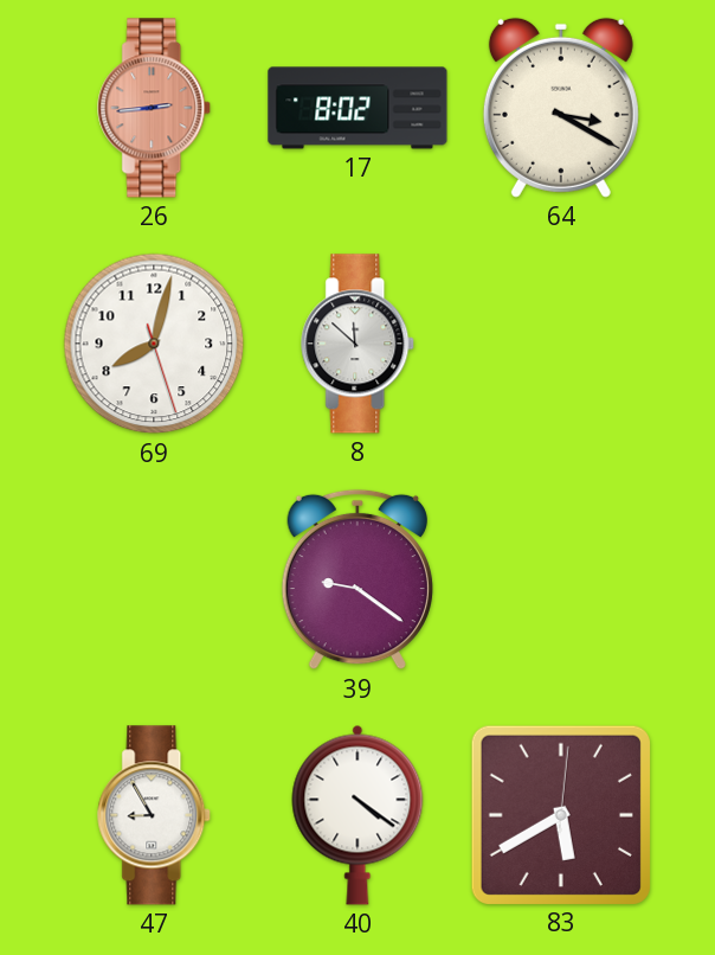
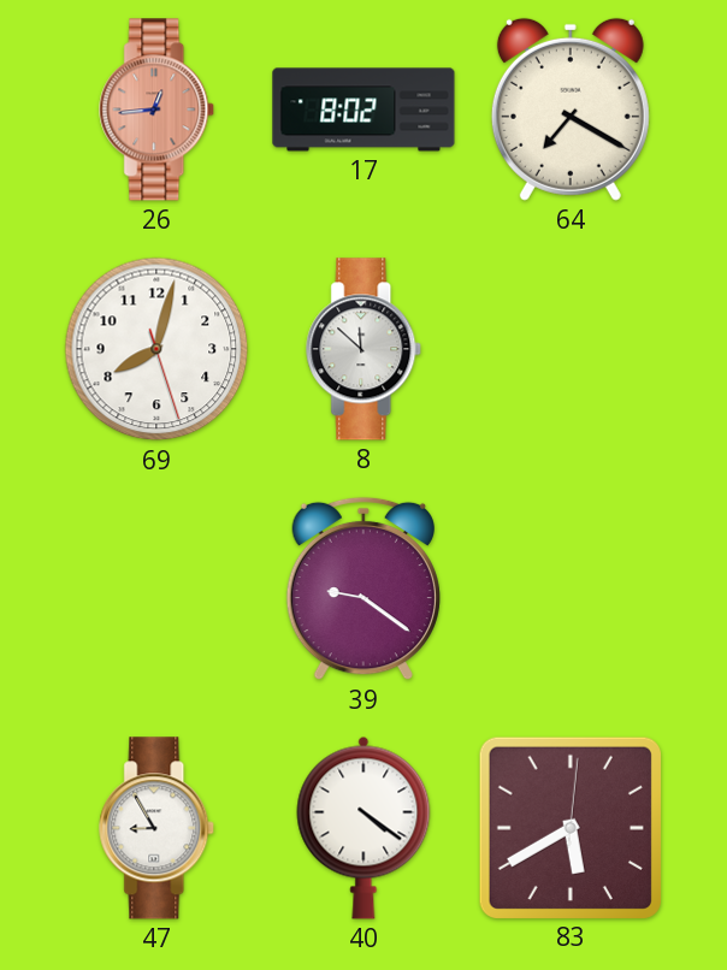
26: 2:44 -> 12:44 (158, 110)
64: 3:20 -> 7:20 (571, 110)
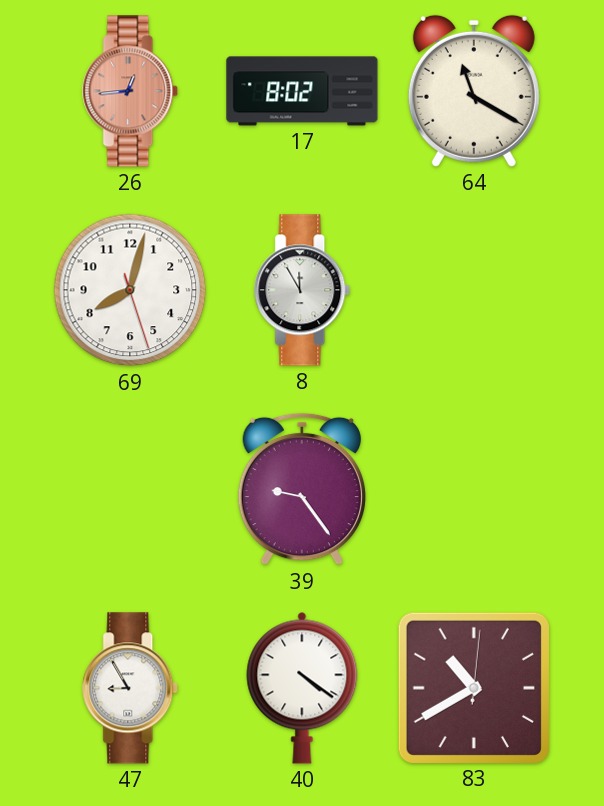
64: 7:20 -> 11:20 (474, 91)
8: 11:52 -> 11:55 (303, 290)
39: 9:21 -> 9:24 (302, 489)
83: 5:40 -> 10:40 (473, 687)
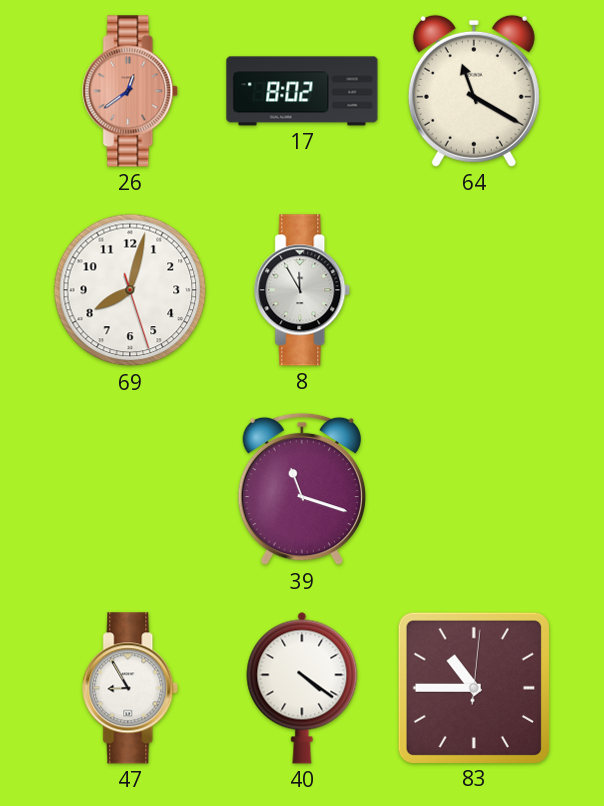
26: 12:44 -> 12:39 (131, 91)
39: 9:24 -> 11:18 (302, 489)
83: 10:40 -> 10:45 (473, 687)
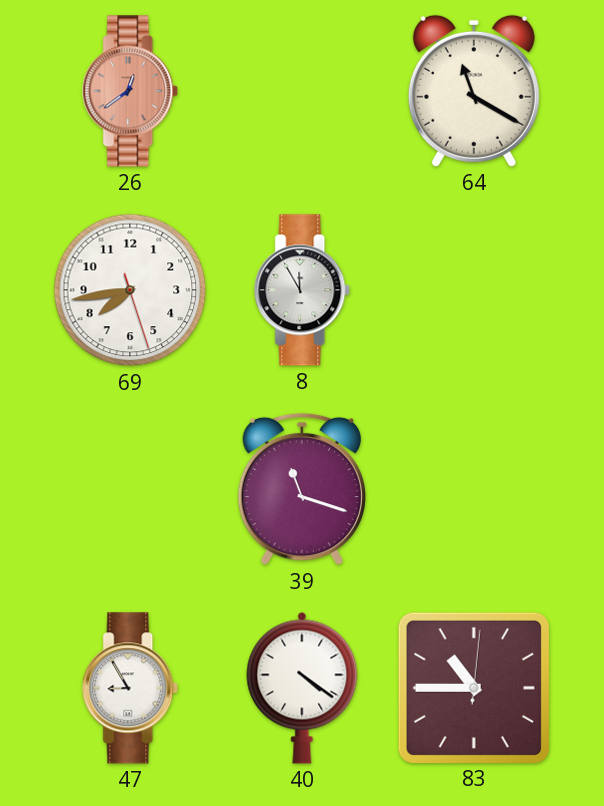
17: 8:02 -> none (302, 91)
69: 8:02 -> 7:43 (130, 290)
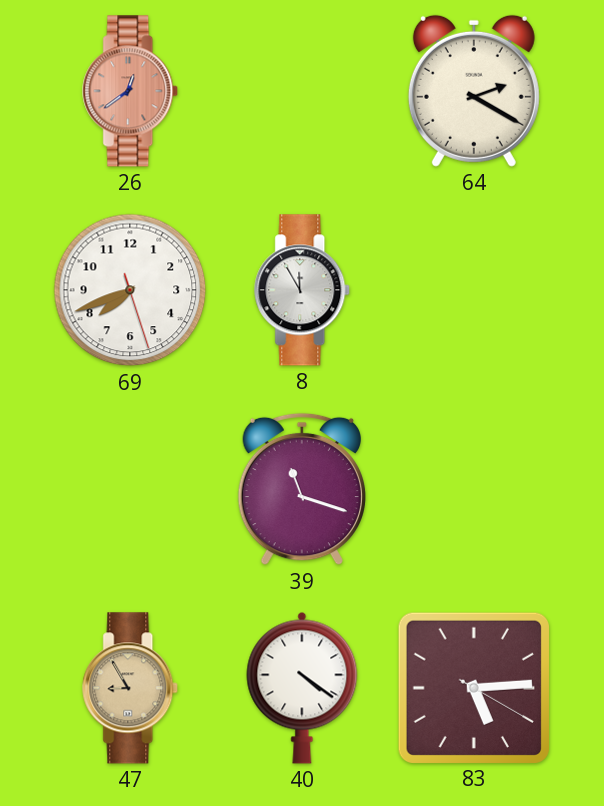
64: 11:20 -> 2:20 (474, 91)
69: 7:43 -> 7:41 (130, 290)
47 dial: white -> champagne (131, 688)
83: 10:45 -> 5:14 (473, 687)
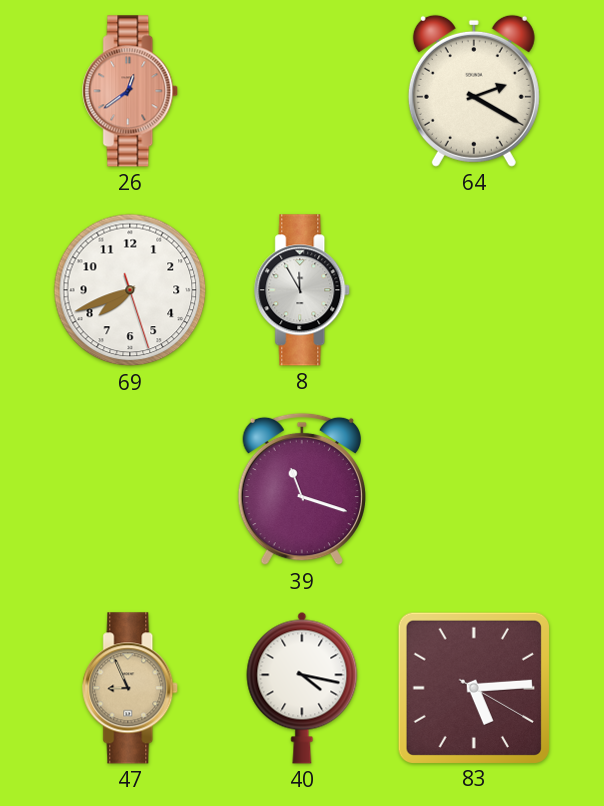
47: 8:55 -> 8:56 (131, 688)
40: 4:21 -> 4:17 (302, 688)
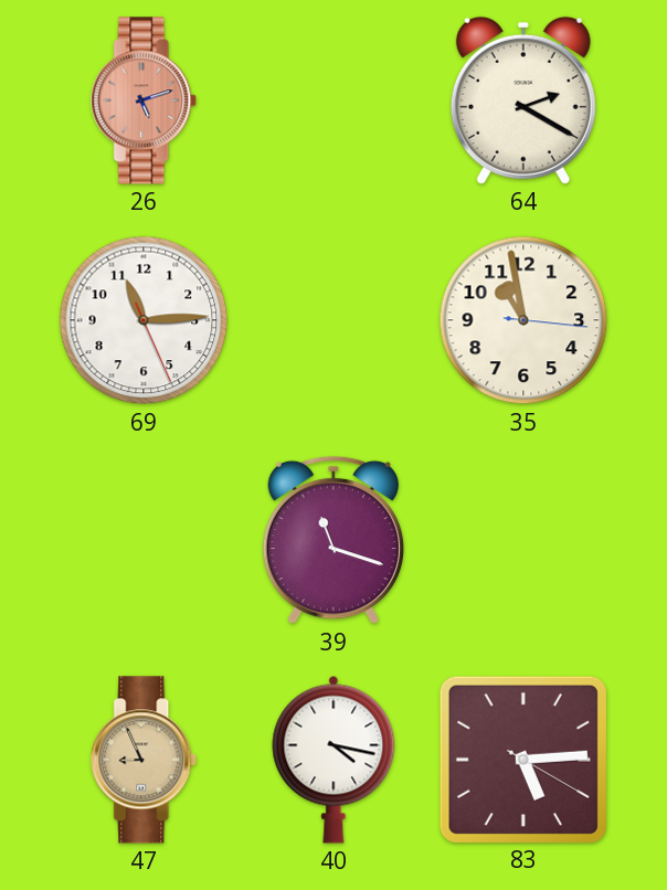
26: 12:39 -> 5:12 (145, 100)
69: 7:41 -> 11:14 (144, 320)
8: 11:55 -> none (303, 290)
35: none -> 10:58 (523, 320)
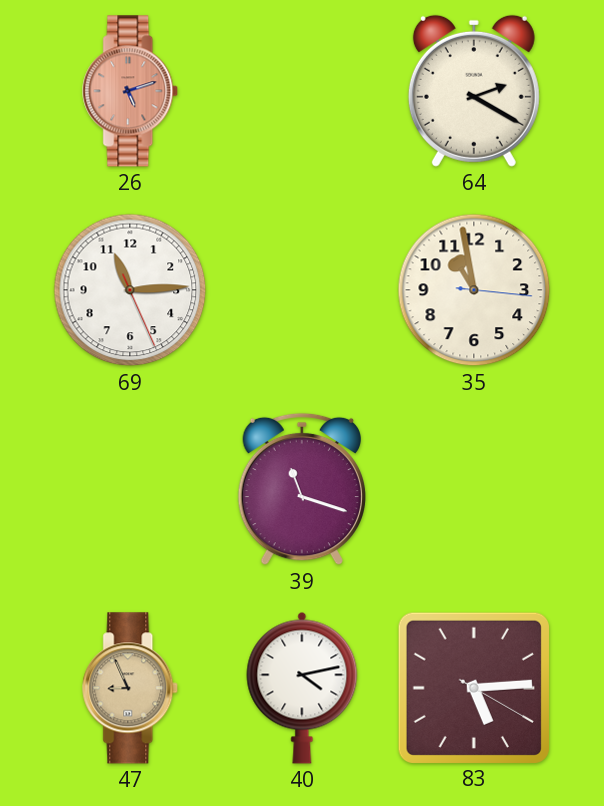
40: 4:17 -> 4:13 (302, 688)
